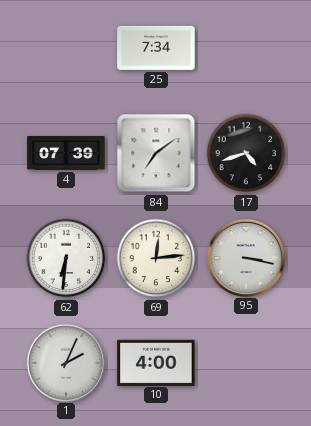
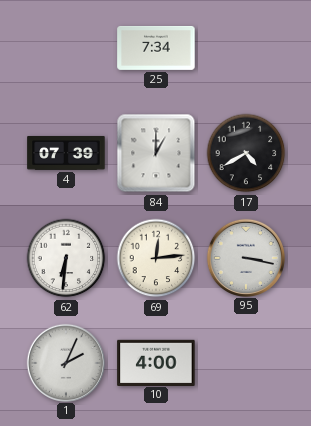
84: 7:09 -> 1:00 (156, 153)
17: 4:42 -> 4:40 (246, 153)
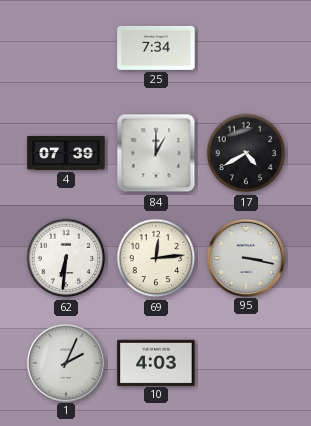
10: 4:00 -> 4:03 (156, 362)
